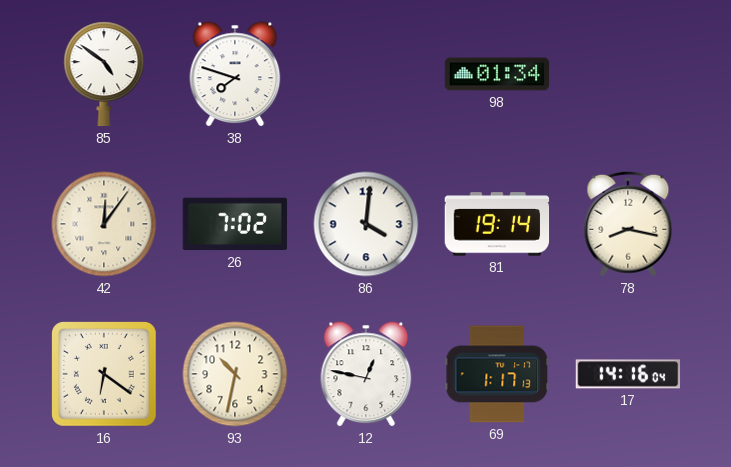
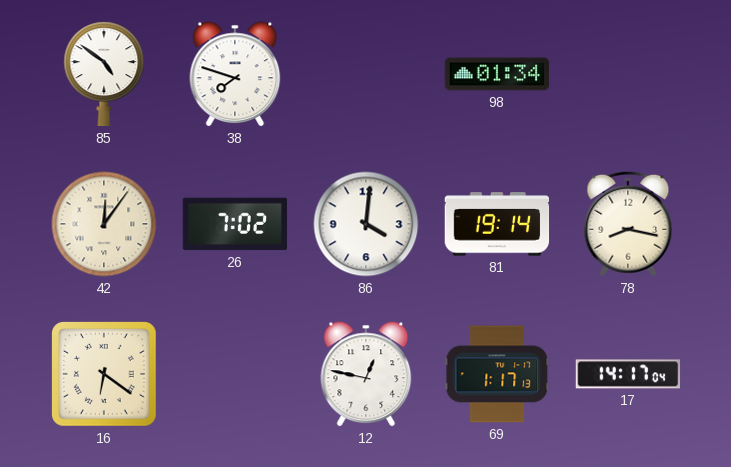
93: 10:32 -> none (235, 374)
17: 14:16 -> 14:17 (628, 374)
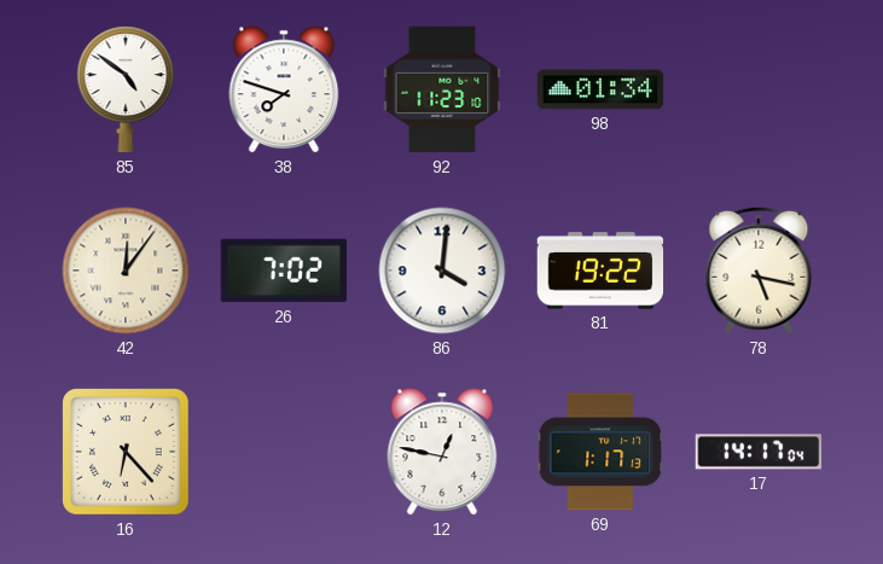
92: none -> 11:23 (442, 89)
81: 19:14 -> 19:22 (600, 271)
78: 8:17 -> 5:17 (759, 271)
16: 6:21 -> 6:23 (127, 453)
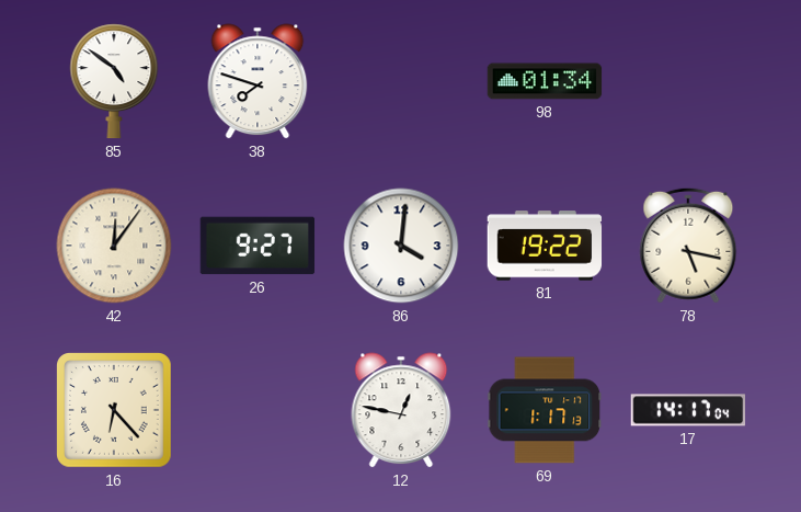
92: 11:23 -> none (442, 89)
26: 7:02 -> 9:27 (258, 246)
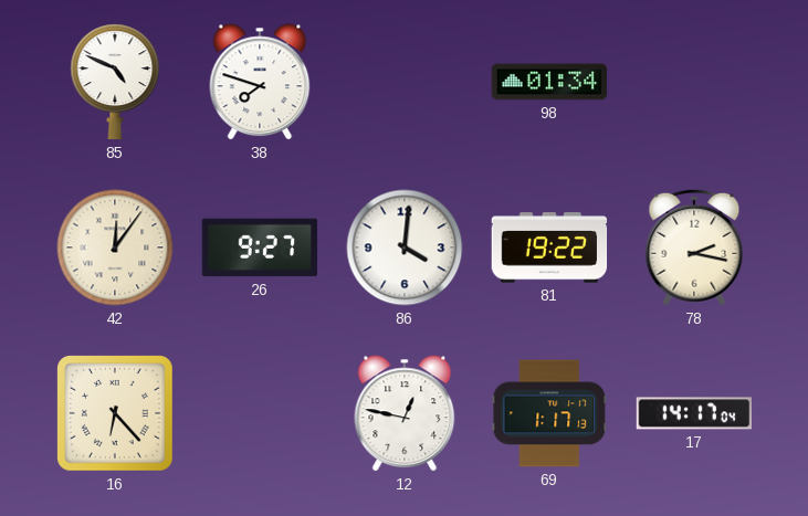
85: 4:51 -> 4:49 (115, 82)
78: 5:17 -> 2:17 (694, 248)
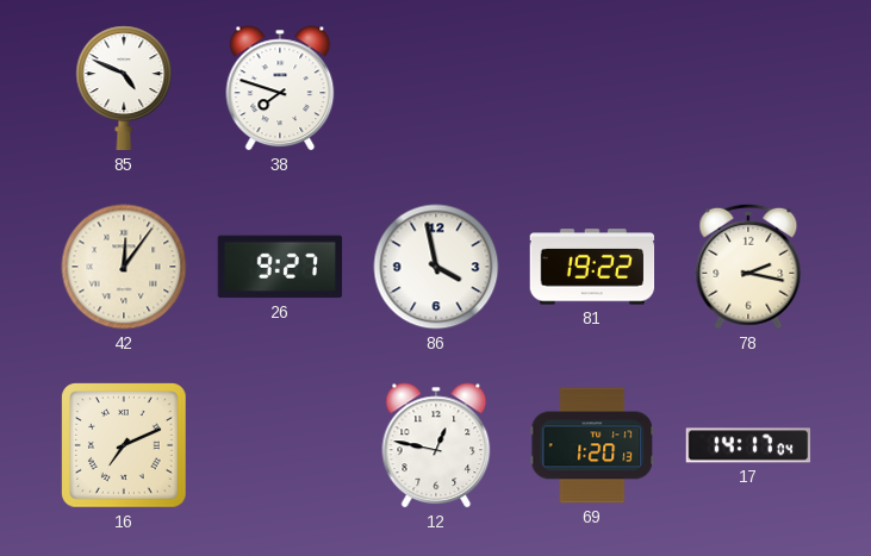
98: 01:34 -> none (549, 82)
86: 4:01 -> 3:58 (436, 267)
16: 6:23 -> 7:11 (125, 446)
69: 1:17 -> 1:20 (592, 445)
